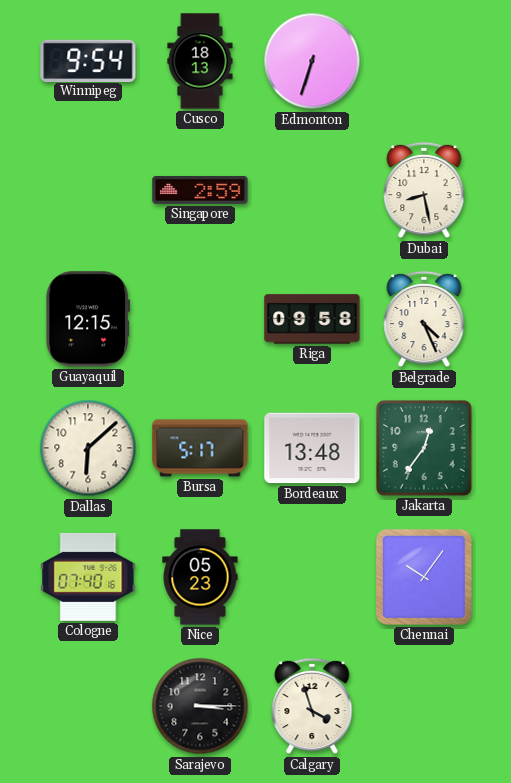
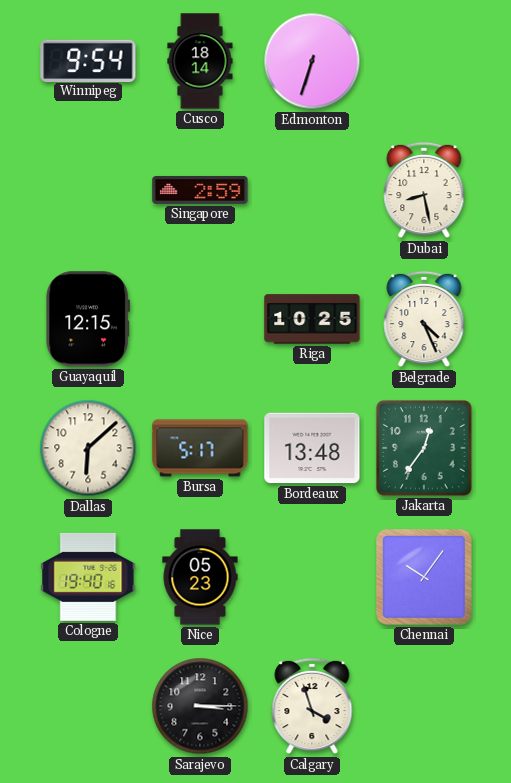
Cusco: 18:13 -> 18:14 (200, 61)
Riga: 09:58 -> 10:25 (312, 319)
Cologne: 07:40 -> 19:40 (88, 577)
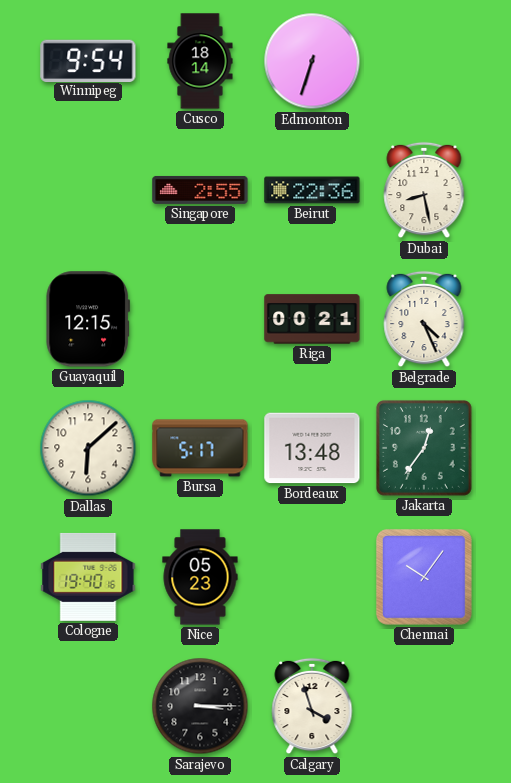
Singapore: 2:59 -> 2:55 (200, 190)
Beirut: none -> 22:36 (312, 190)
Riga: 10:25 -> 00:21 (312, 319)
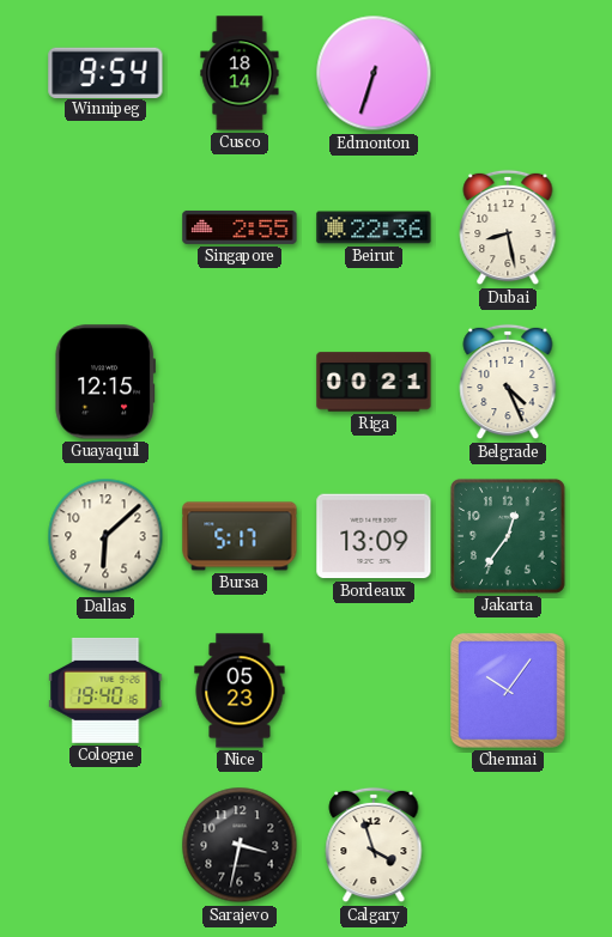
Bordeaux: 13:48 -> 13:09 (374, 536)
Sarajevo: 3:15 -> 3:32 (240, 845)
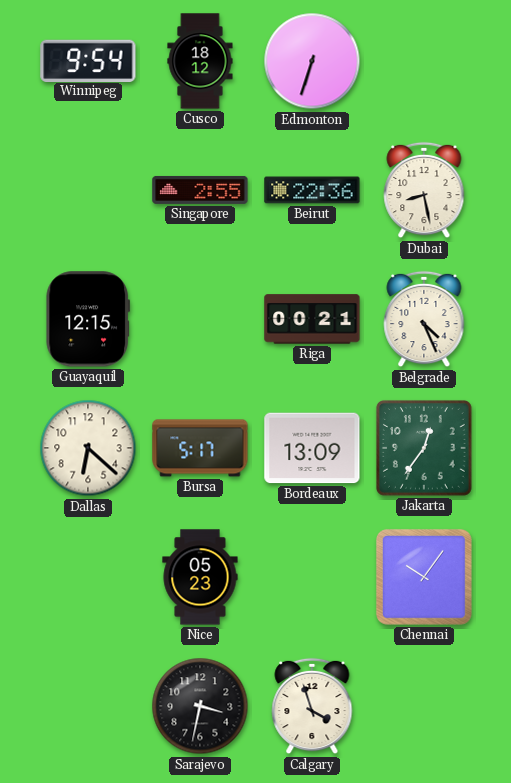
Cusco: 18:14 -> 18:12 (200, 61)
Dallas: 6:08 -> 6:22 (88, 448)
Cologne: 19:40 -> none (105, 690)
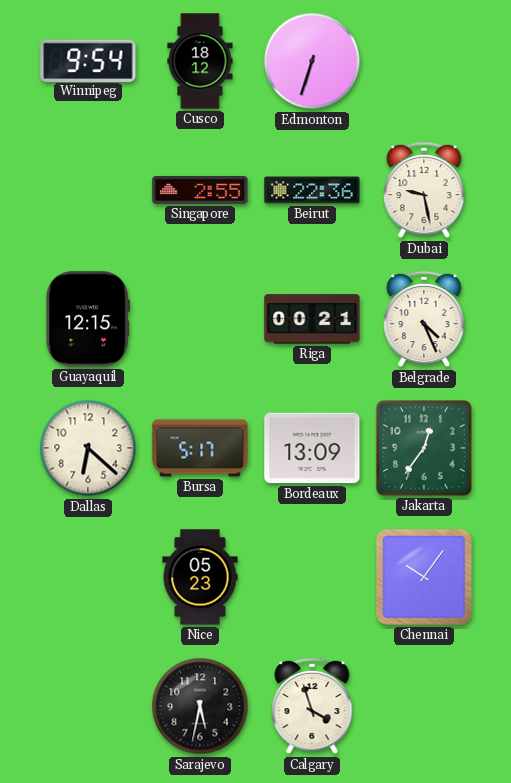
Dubai: 8:28 -> 9:28 (424, 190)
Sarajevo: 3:32 -> 5:32 (200, 706)
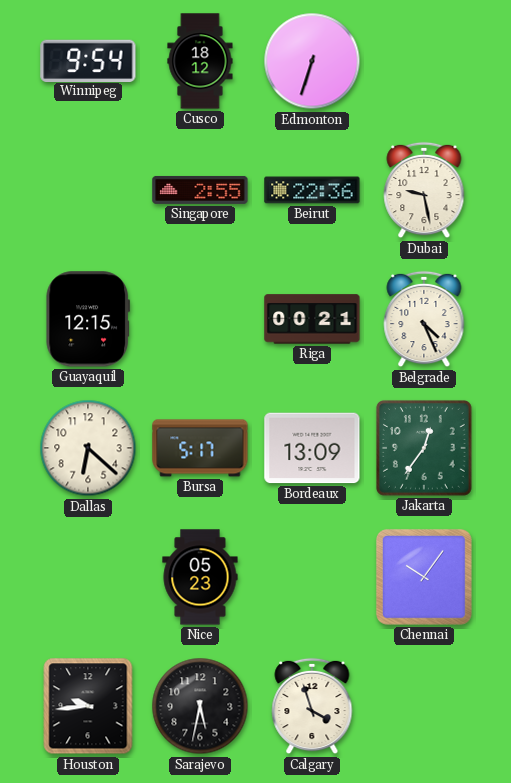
Houston: none -> 9:44 (88, 706)
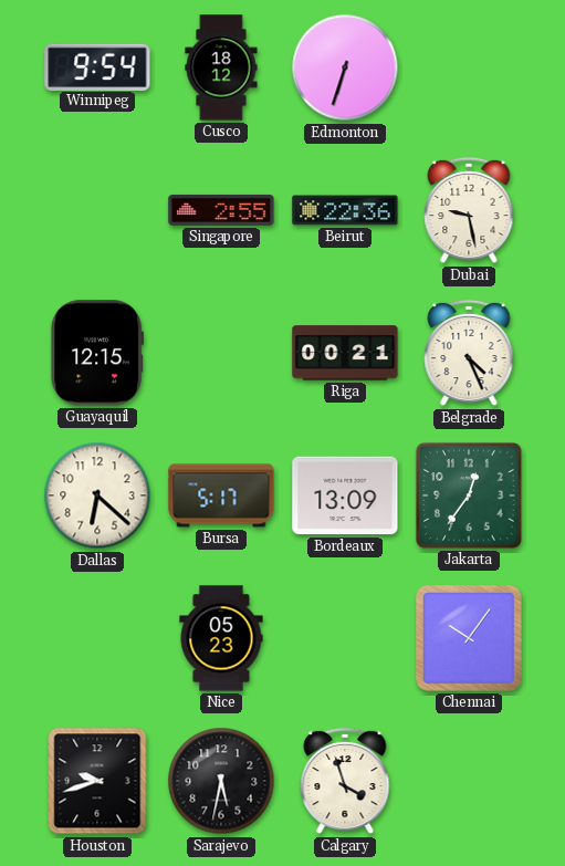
Houston: 9:44 -> 9:42 (97, 781)
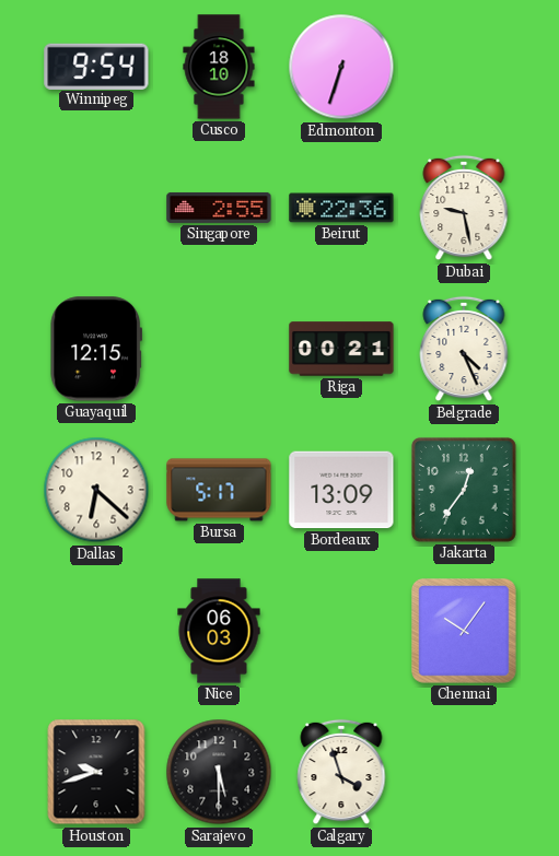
Cusco: 18:12 -> 18:10 (219, 67)
Nice: 05:23 -> 06:03 (219, 631)
Sarajevo: 5:32 -> 5:30 (219, 772)
